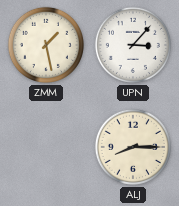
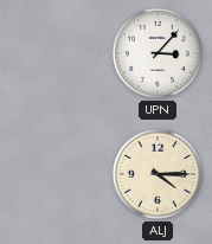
ZMM: 1:28 -> none (46, 45)
ALJ: 8:15 -> 4:15 (158, 174)
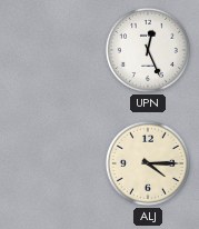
UPN: 3:07 -> 12:26 (148, 50)
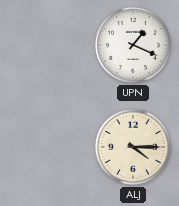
UPN: 12:26 -> 1:19 (133, 45)
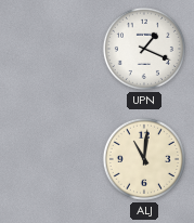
ALJ: 4:15 -> 11:01 (144, 159)
